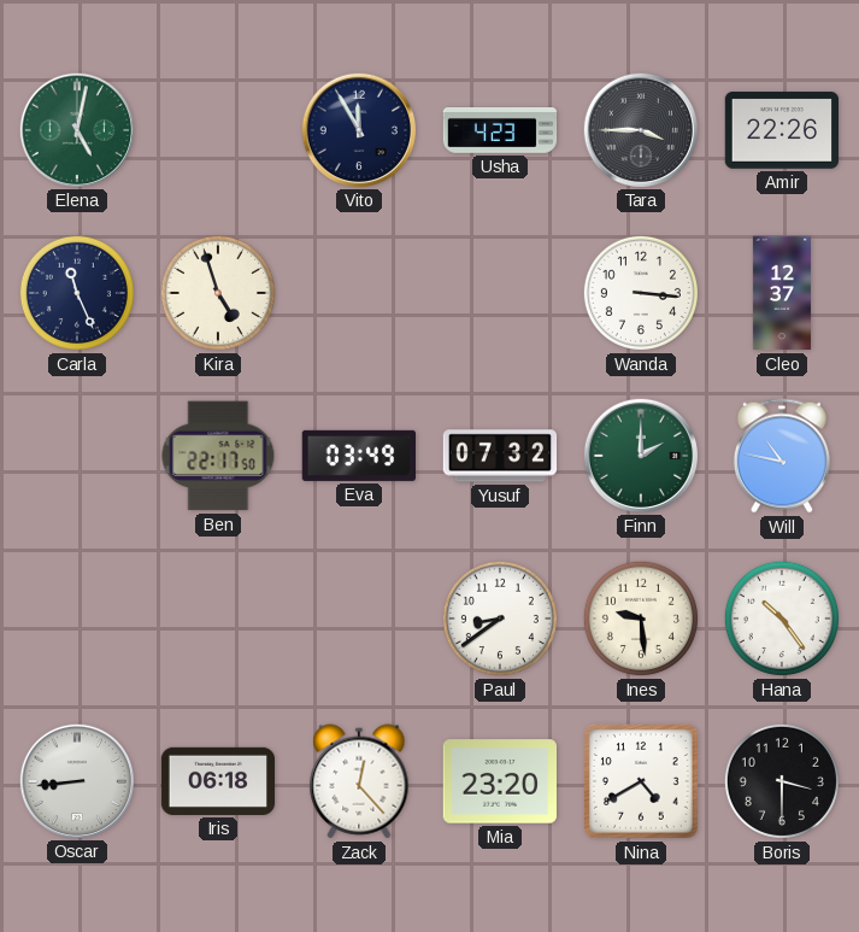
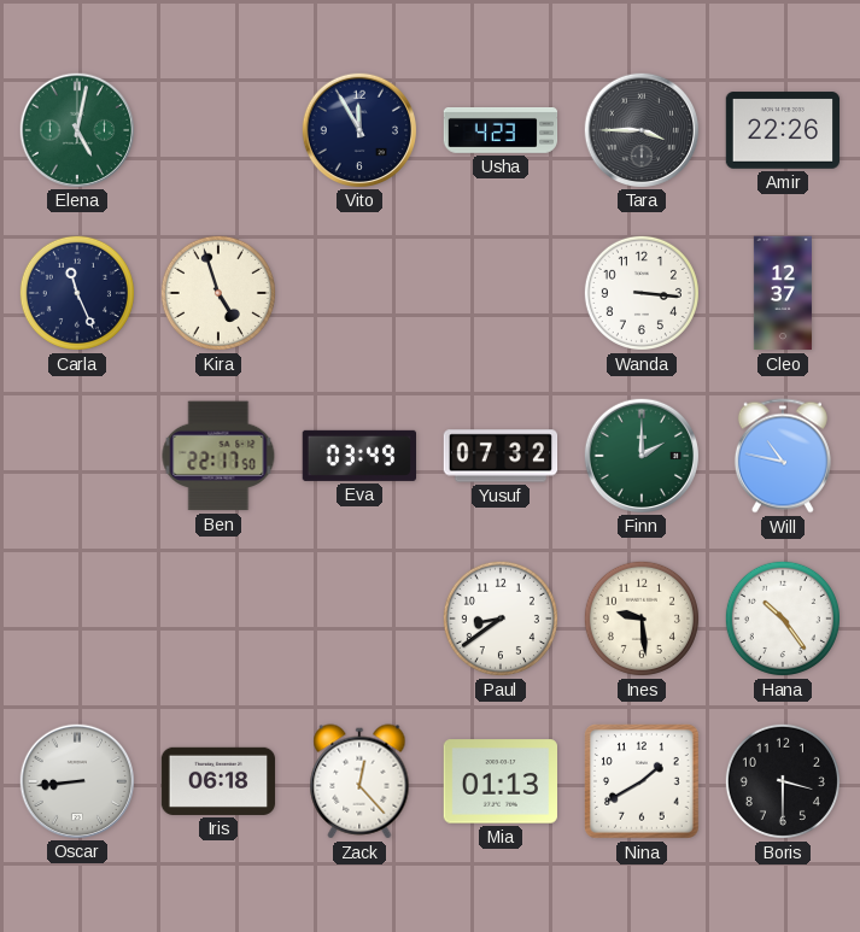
Mia: 23:20 -> 01:13 (501, 781)
Nina: 4:40 -> 1:40 (643, 782)
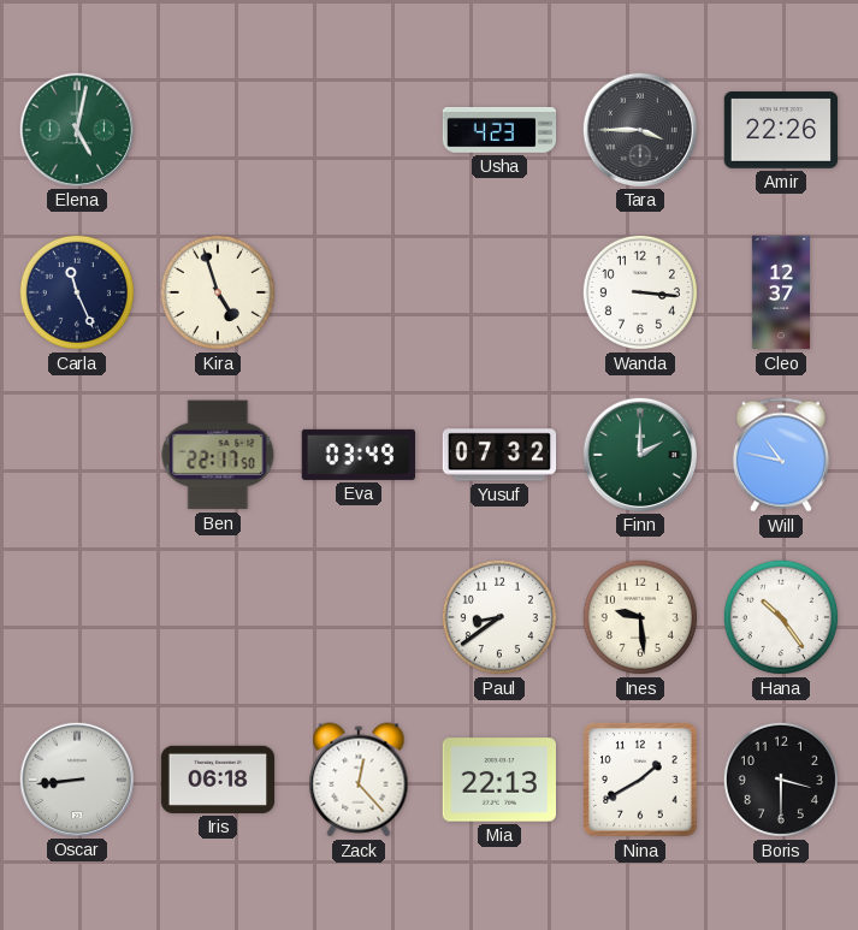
Vito: 11:55 -> none (358, 129)
Mia: 01:13 -> 22:13 (499, 780)
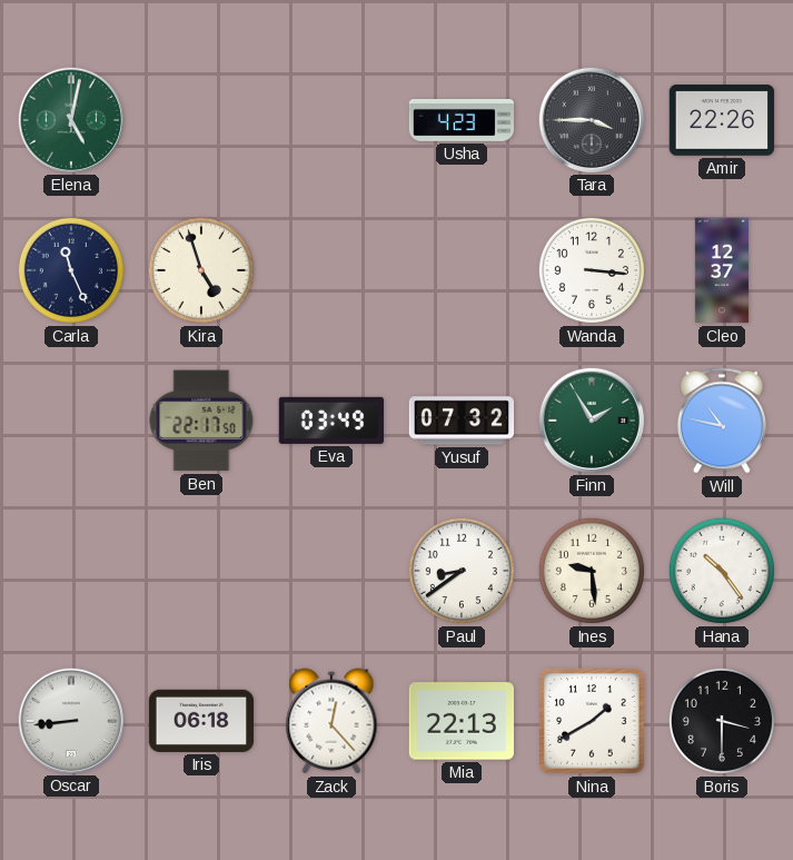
Finn: 2:00 -> 1:55 (591, 419)
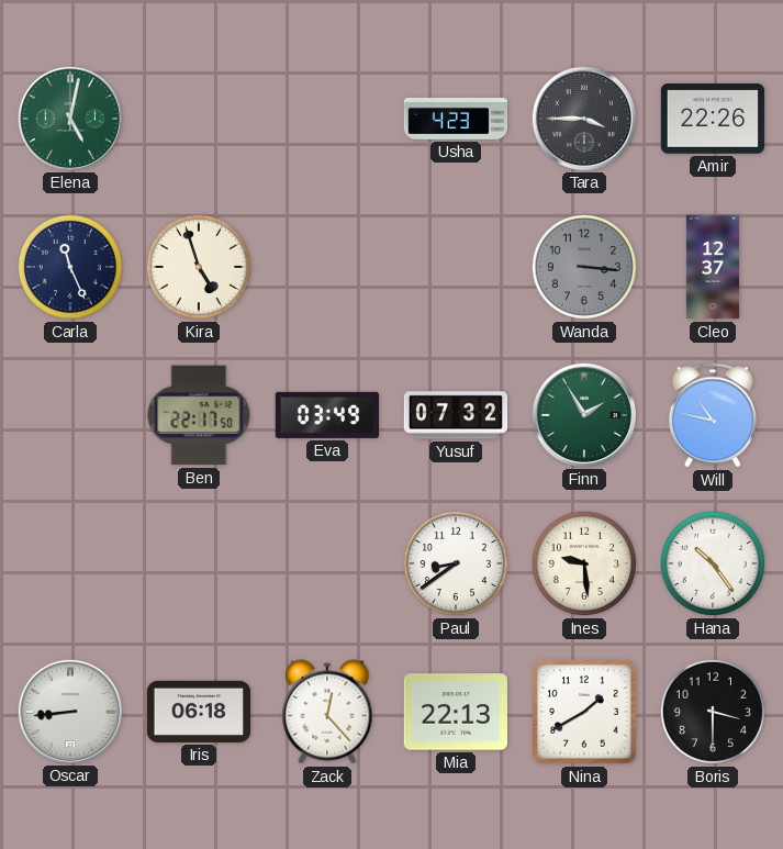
Wanda dial: white -> grey (584, 267)
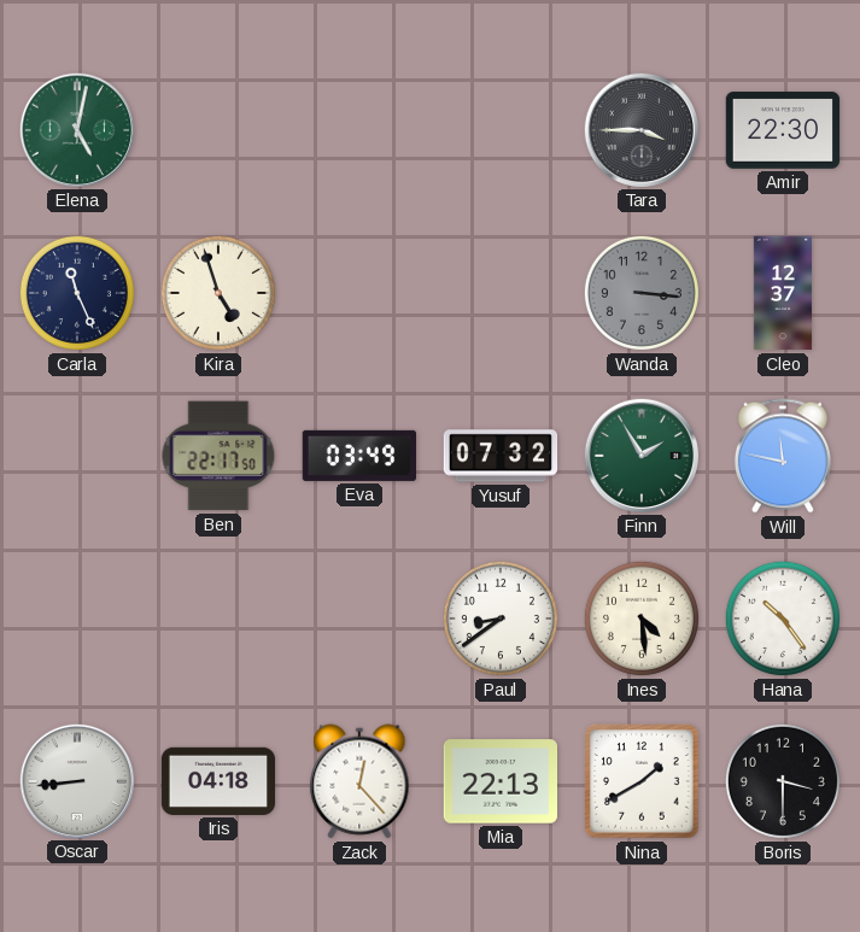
Usha: 4:23 -> none (456, 120)
Amir: 22:26 -> 22:30 (783, 130)
Will: 10:47 -> 11:47 (783, 456)
Ines: 9:29 -> 4:29 (642, 619)
Iris: 06:18 -> 04:18 (218, 781)
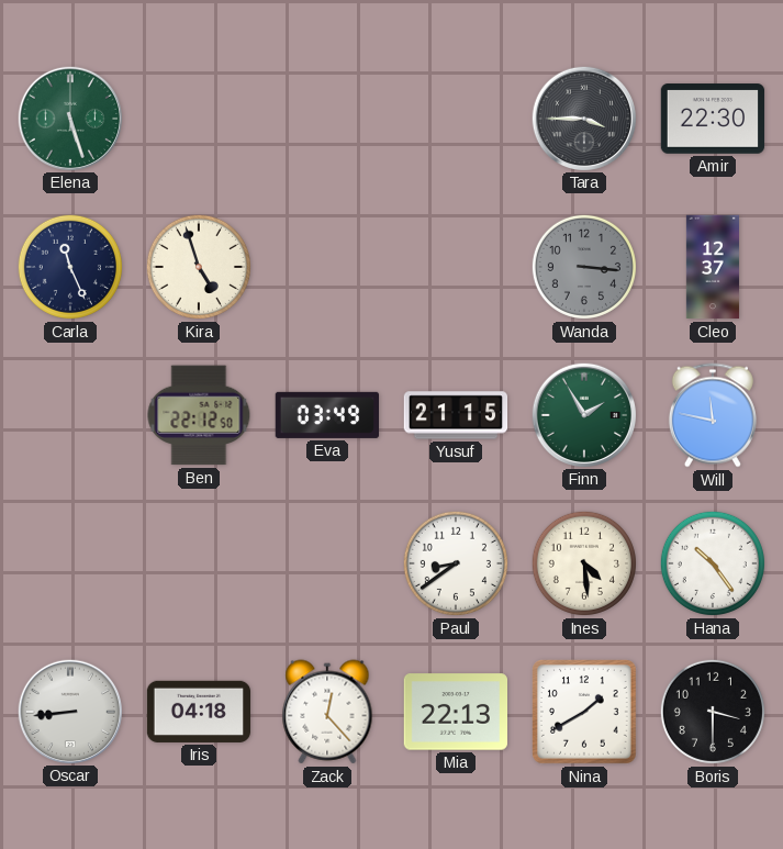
Elena: 5:02 -> 5:27 (69, 118)
Ben: 22:17 -> 22:12 (199, 415)
Yusuf: 07:32 -> 21:15 (456, 415)
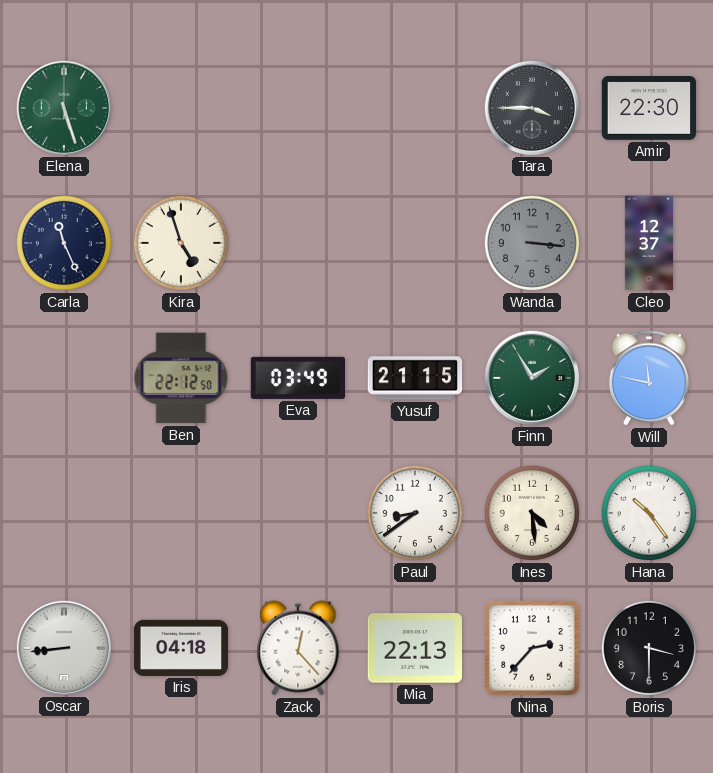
Nina: 1:40 -> 2:37 (533, 649)
